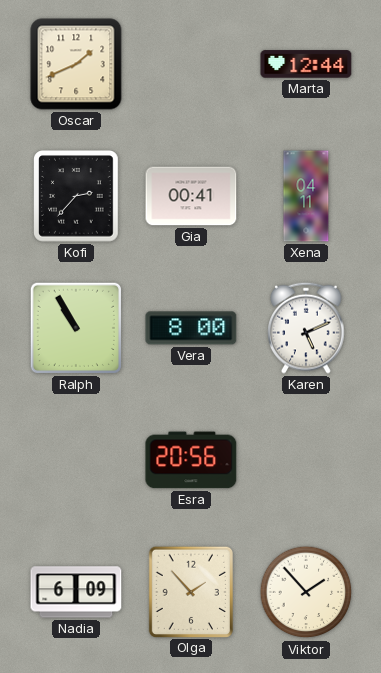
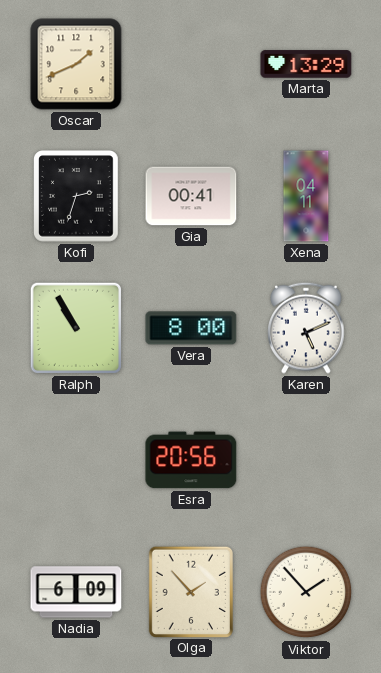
Marta: 12:44 -> 13:29 (306, 64)
Kofi: 2:37 -> 2:33 (77, 197)
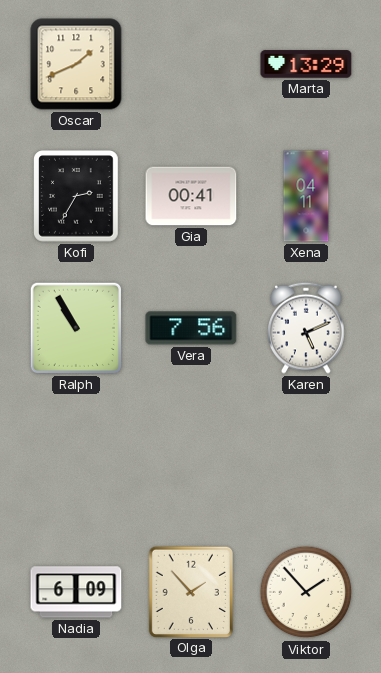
Kofi: 2:33 -> 2:35 (77, 197)
Vera: 8:00 -> 7:56 (191, 328)
Esra: 20:56 -> none (191, 460)
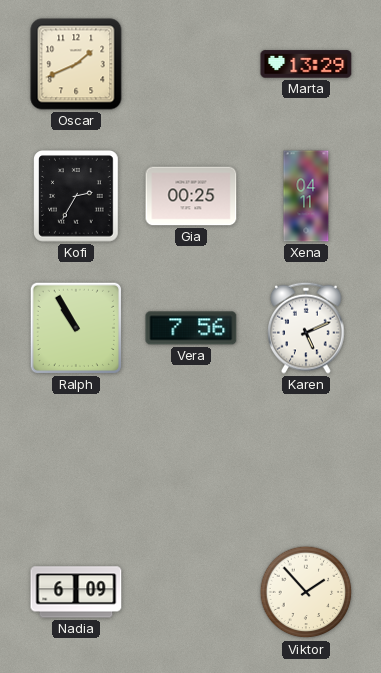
Gia: 00:41 -> 00:25 (191, 196)
Olga: 1:53 -> none (191, 591)
